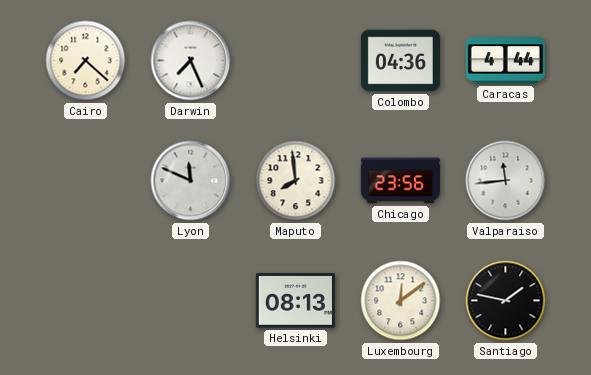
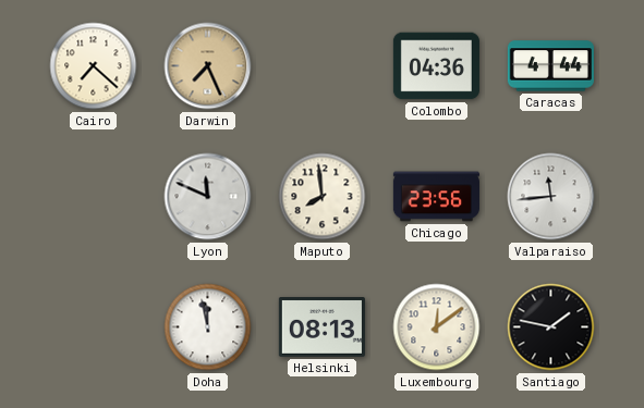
Darwin dial: white -> champagne (208, 66)
Doha: none -> 11:58 (208, 327)
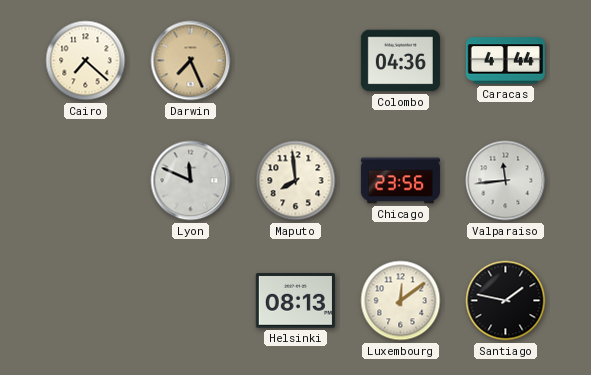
Doha: 11:58 -> none (208, 327)
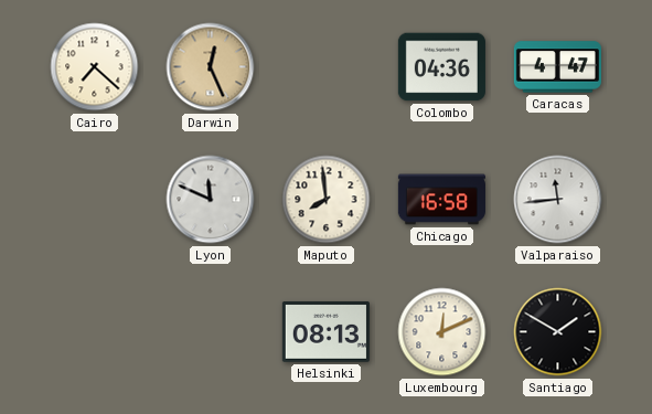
Darwin: 7:26 -> 12:26 (211, 67)
Caracas: 4:44 -> 4:47 (557, 67)
Chicago: 23:56 -> 16:58 (441, 200)
Luxembourg: 12:09 -> 12:11 (442, 332)
Santiago: 1:47 -> 1:50 (558, 332)
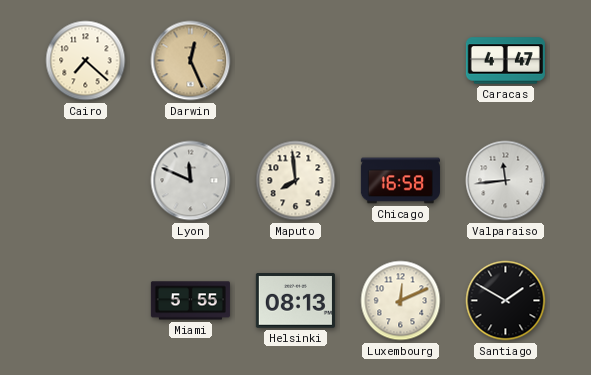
Colombo: 04:36 -> none (441, 67)
Miami: none -> 5:55 (190, 301)
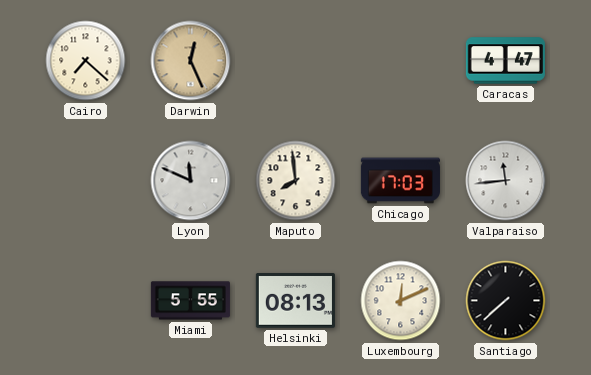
Chicago: 16:58 -> 17:03 (400, 181)
Santiago: 1:50 -> 7:38 (506, 301)
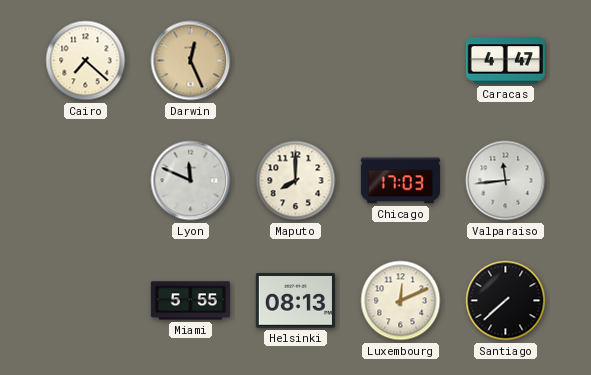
Maputo: 7:59 -> 8:00 (296, 181)
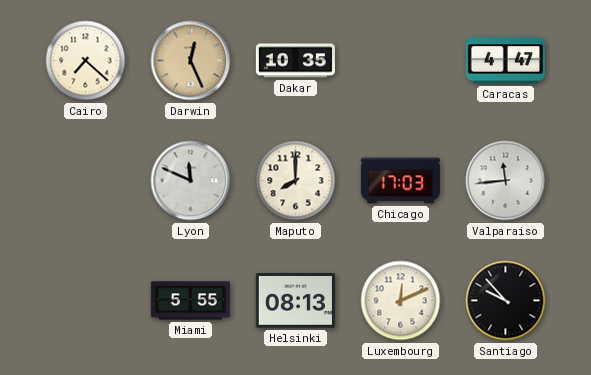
Dakar: none -> 10:35 (295, 61)
Santiago: 7:38 -> 9:53 (506, 301)
